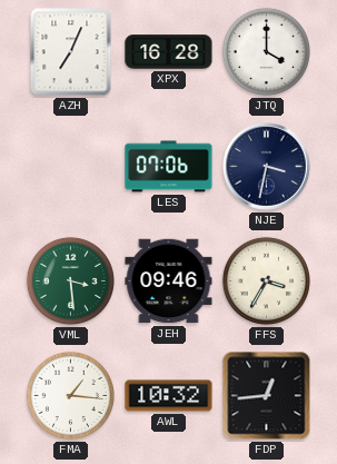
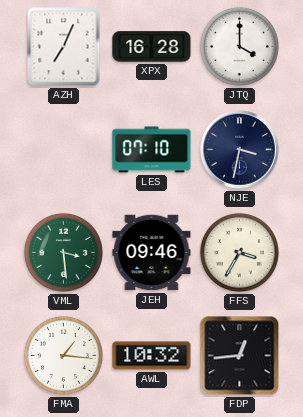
LES: 07:06 -> 07:10 (152, 150)
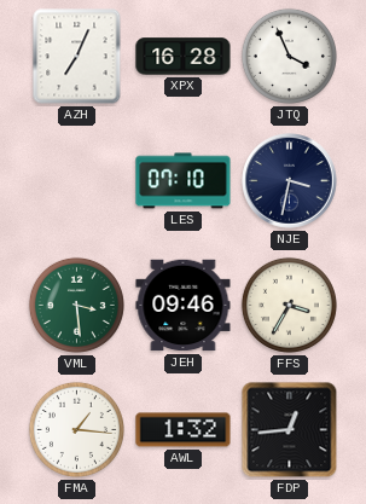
JTQ: 4:00 -> 3:56 (289, 56)
AWL: 10:32 -> 1:32 (184, 430)
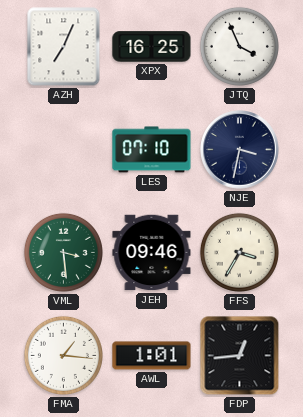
XPX: 16:28 -> 16:25 (152, 47)
AWL: 1:32 -> 1:01 (152, 356)
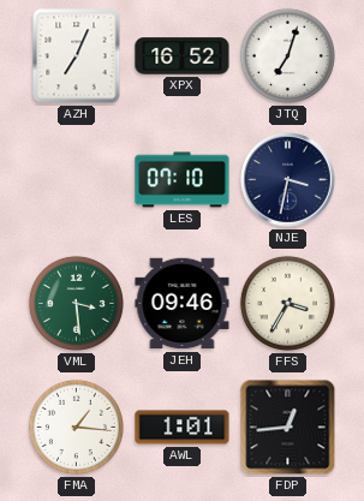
XPX: 16:25 -> 16:52 (183, 56)
JTQ: 3:56 -> 7:03 (287, 55)
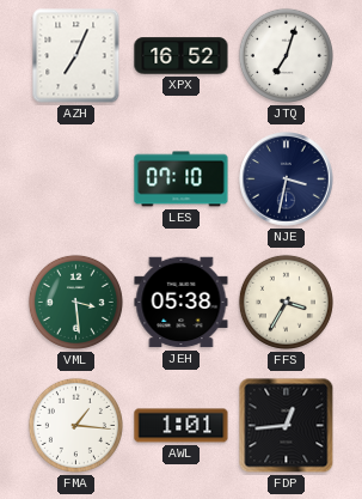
JEH: 09:46 -> 05:38 (182, 303)
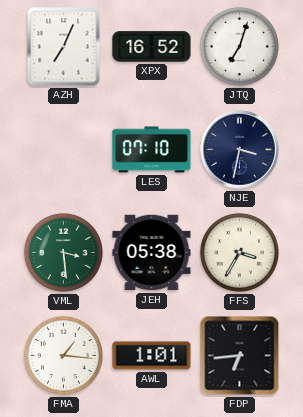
FDP: 12:44 -> 6:44 (240, 356)
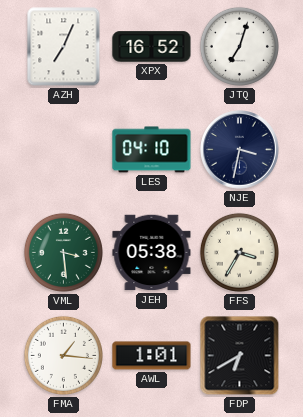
LES: 07:10 -> 04:10 (152, 150)
FDP: 6:44 -> 6:40 (240, 356)
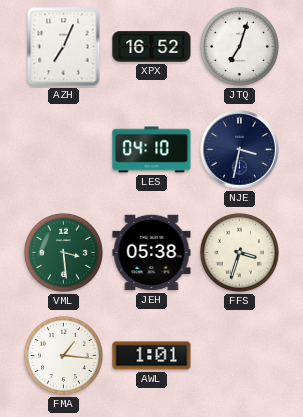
FFS: 3:35 -> 3:33 (239, 252)
FDP: 6:40 -> none (240, 356)
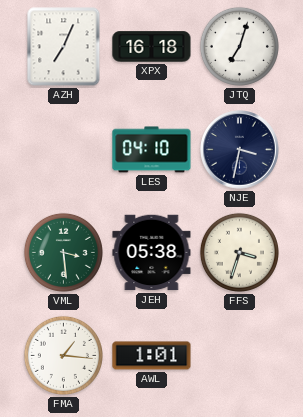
XPX: 16:52 -> 16:18 (152, 47)
